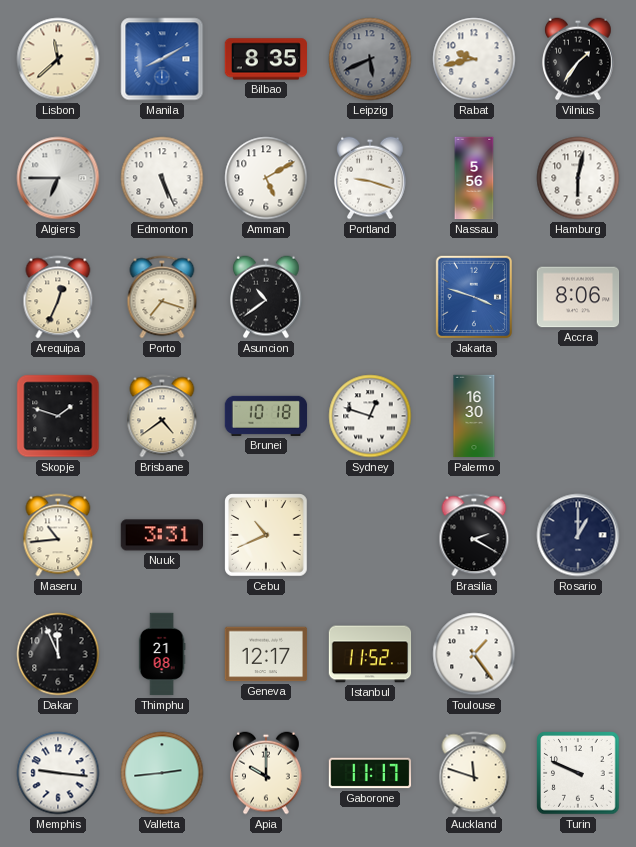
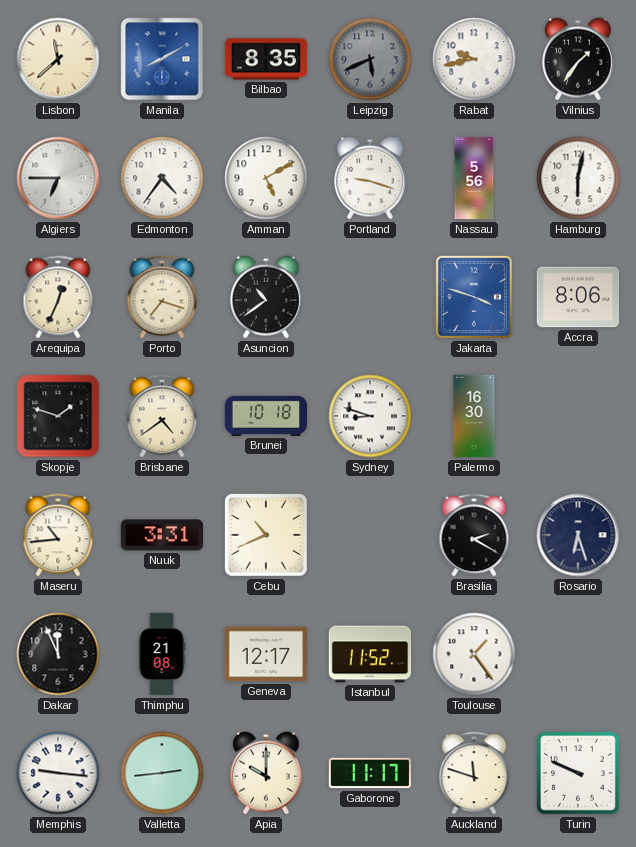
Edmonton: 5:26 -> 4:36 (162, 178)
Sydney: 12:48 -> 8:48 (370, 416)
Rosario: 1:00 -> 6:27 (578, 535)
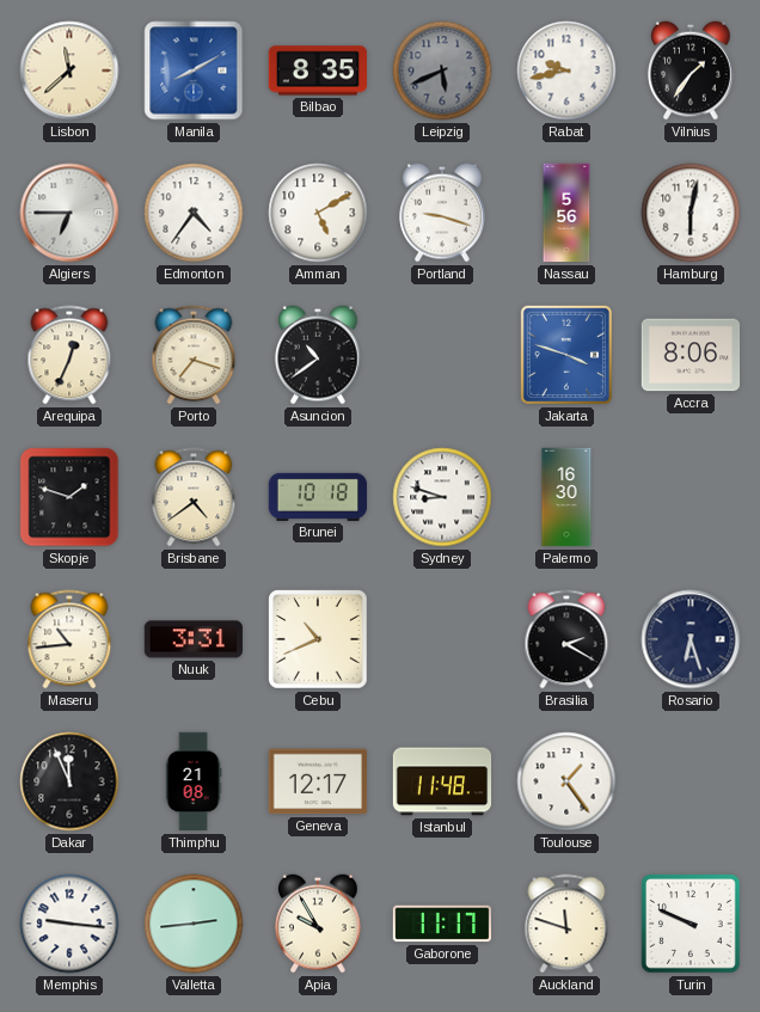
Istanbul: 11:52 -> 11:48 (442, 781)
Apia: 10:00 -> 9:55 (319, 924)
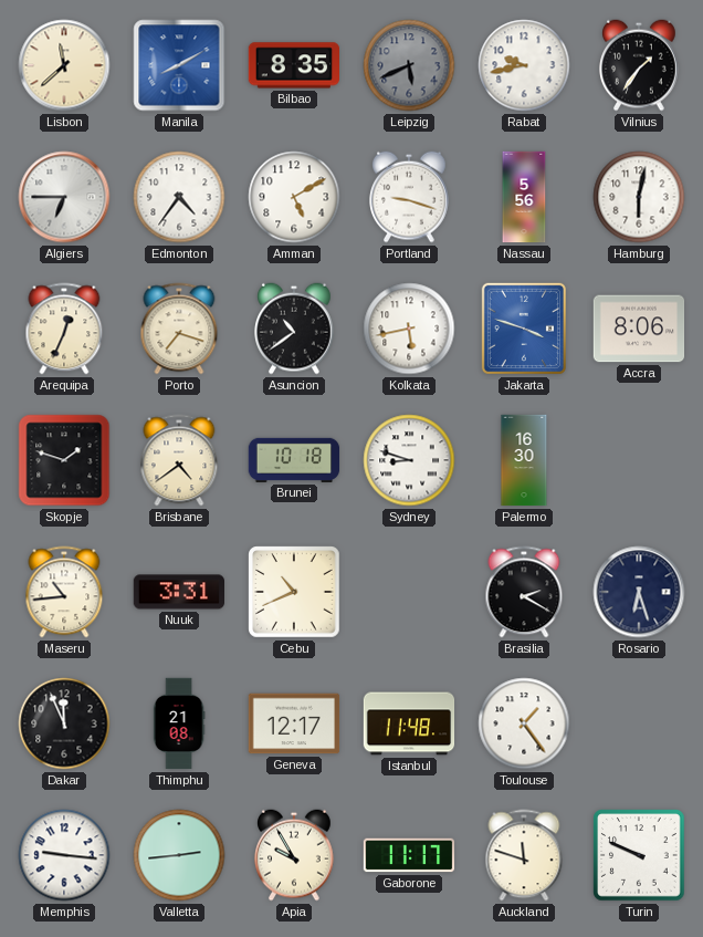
Kolkata: none -> 5:43 (409, 329)
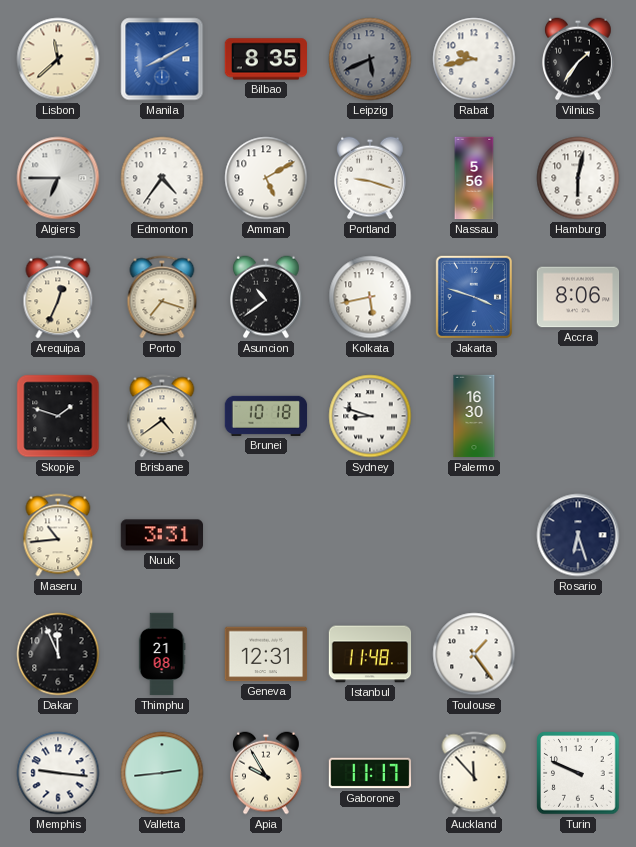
Cebu: 10:41 -> none (294, 592)
Brasilia: 2:20 -> none (524, 592)
Geneva: 12:17 -> 12:31 (266, 654)
Auckland: 11:48 -> 11:53 (474, 773)
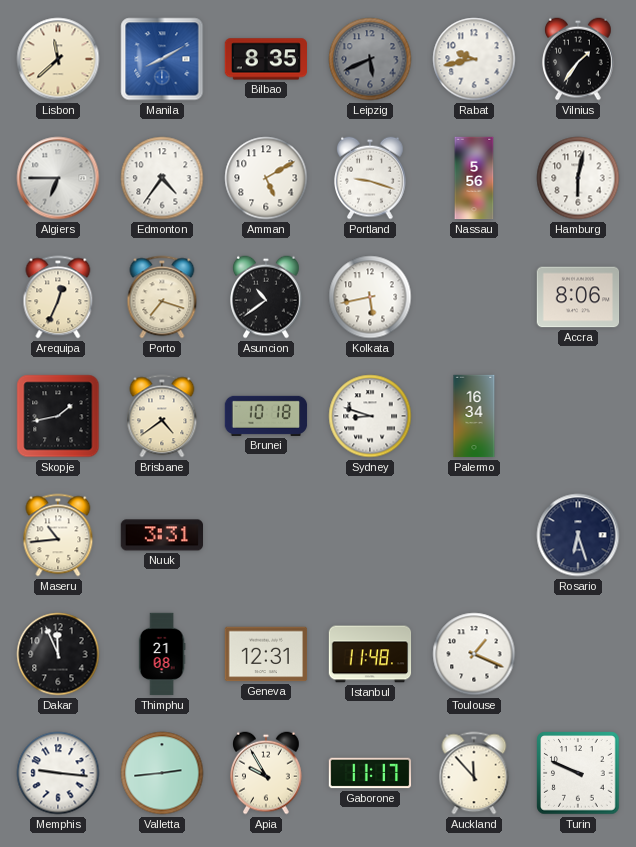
Jakarta: 3:48 -> none (474, 297)
Skopje: 1:48 -> 1:43 (58, 416)
Palermo: 16:30 -> 16:34 (474, 416)
Toulouse: 1:24 -> 1:19 (474, 654)
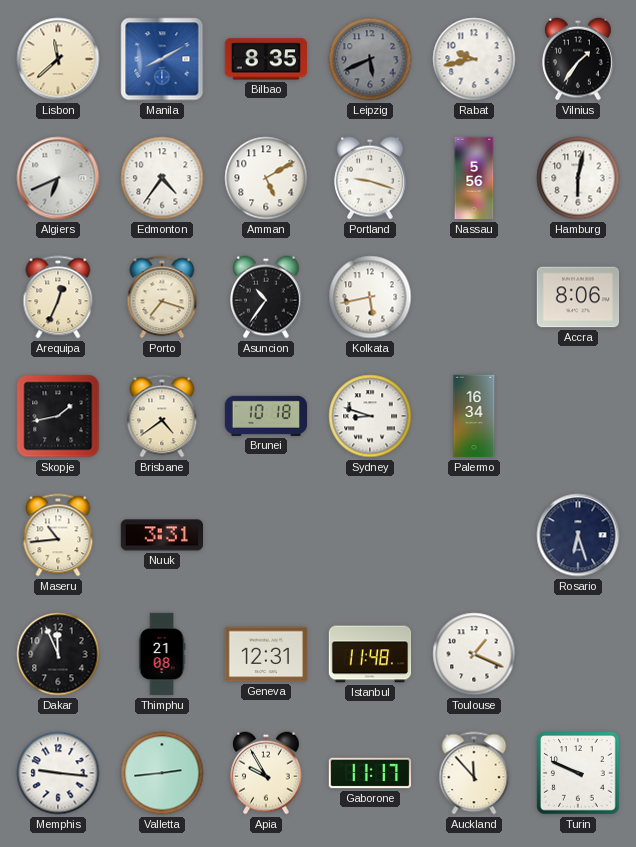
Algiers: 6:45 -> 6:41 (58, 178)
Asuncion: 10:39 -> 10:36 (267, 297)
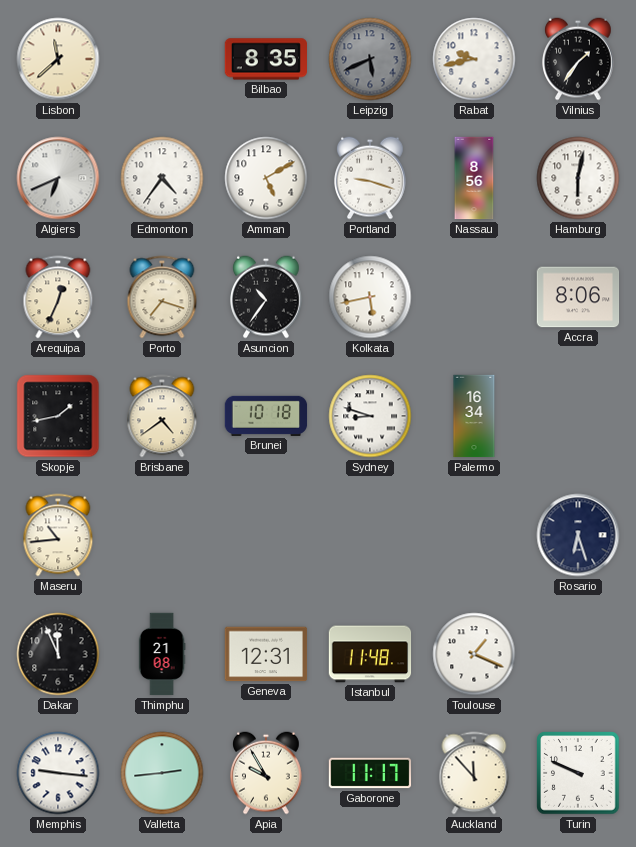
Manila: 8:10 -> none (162, 59)
Nassau: 5:56 -> 8:56 (474, 178)
Nuuk: 3:31 -> none (161, 535)
